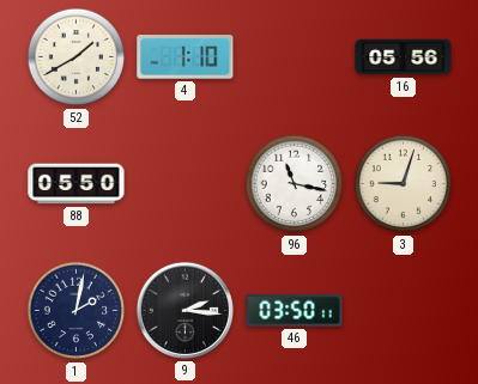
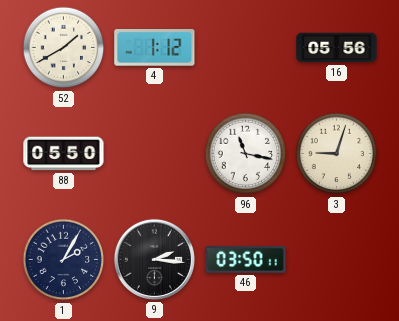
4: 1:10 -> 1:12 (155, 48)
1: 2:02 -> 2:05 (64, 260)
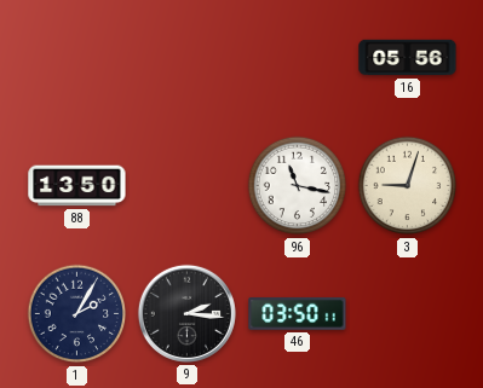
52: 1:40 -> none (64, 48)
4: 1:12 -> none (155, 48)
88: 05:50 -> 13:50 (77, 186)
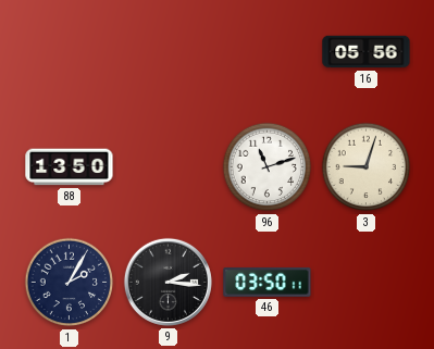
96: 11:17 -> 11:12 (268, 167)
